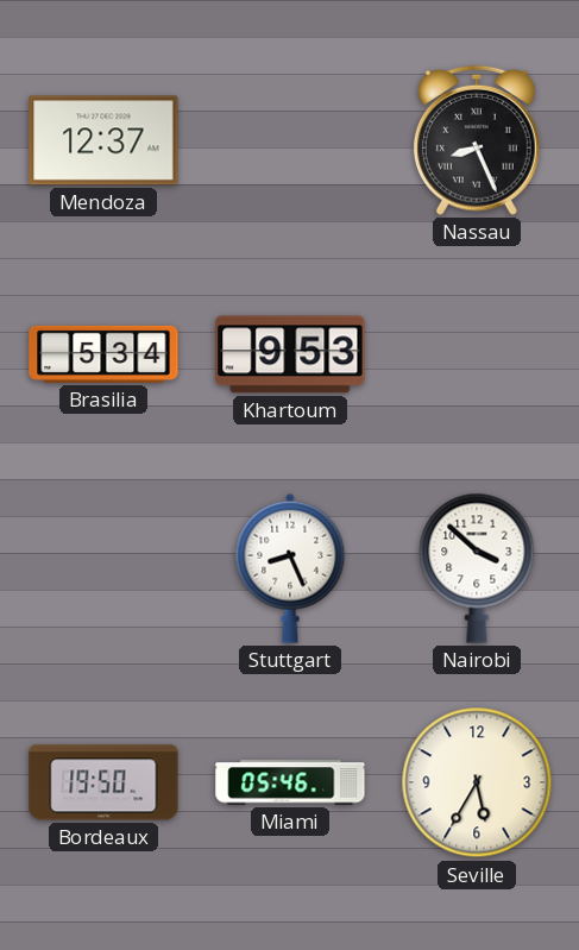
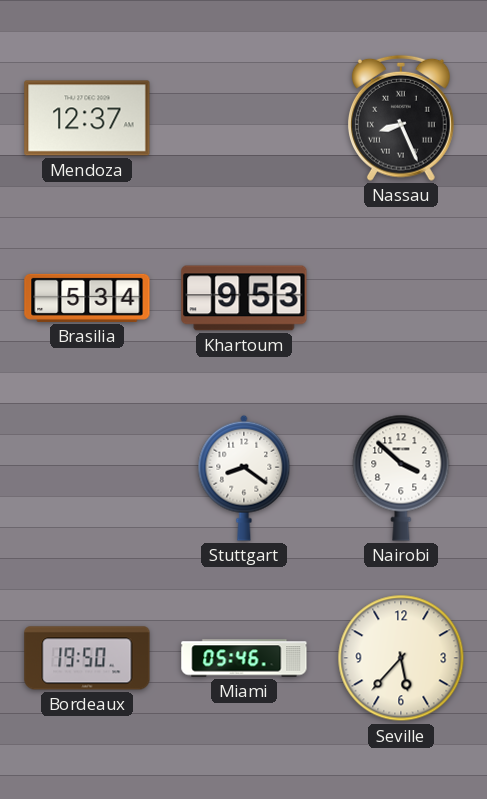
Stuttgart: 8:26 -> 8:21 (244, 478)
Seville: 5:35 -> 5:37 (401, 658)
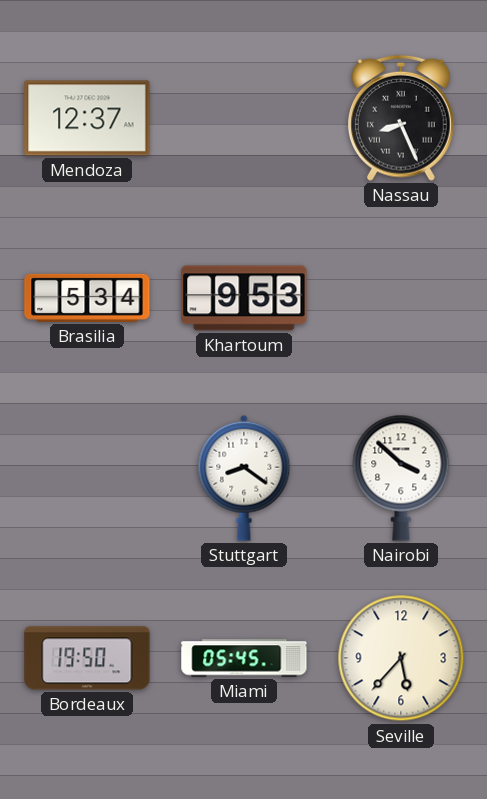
Miami: 05:46 -> 05:45 (244, 658)
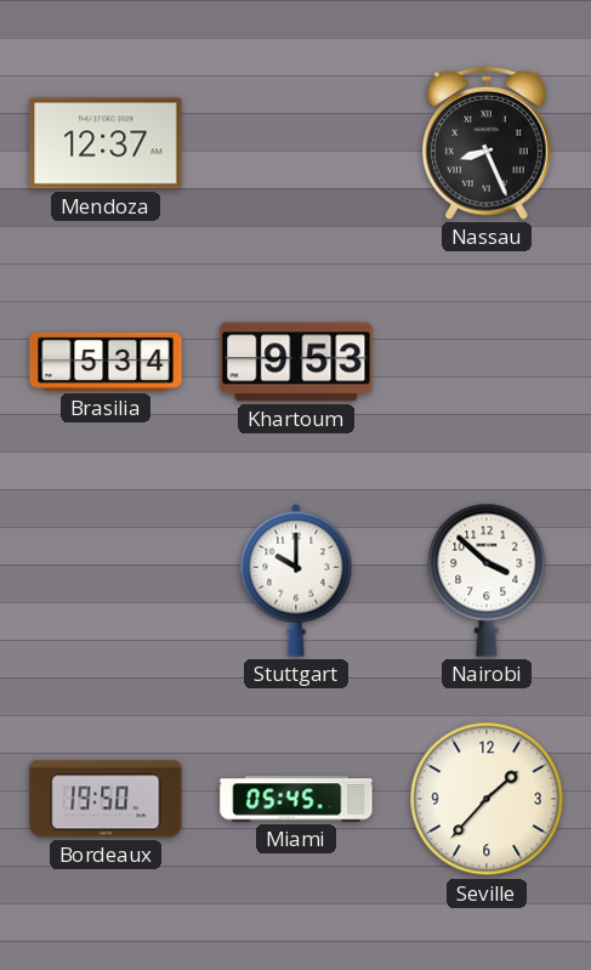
Stuttgart: 8:21 -> 10:00 (296, 580)
Seville: 5:37 -> 1:37 (487, 799)
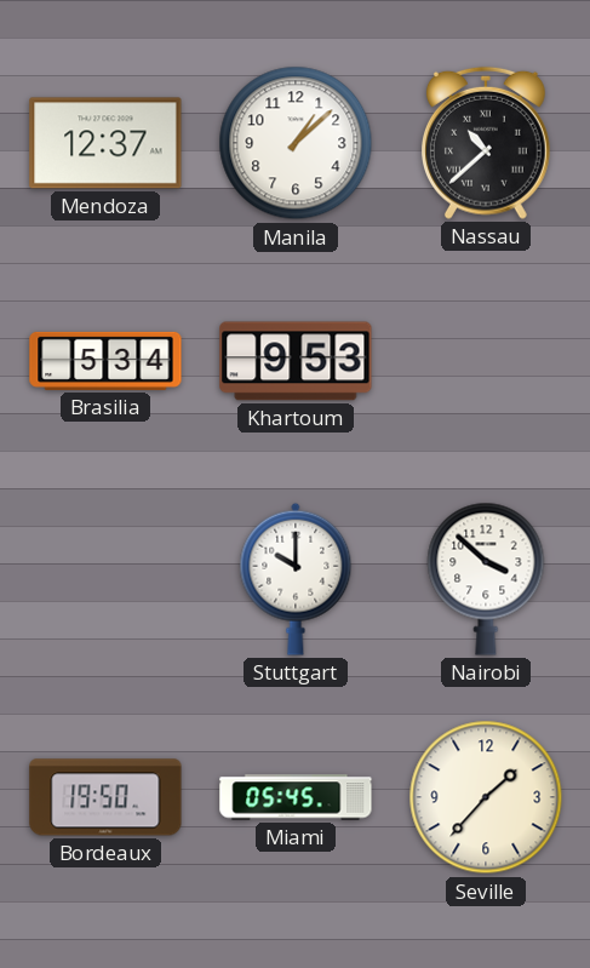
Manila: none -> 1:08 (296, 143)
Nassau: 8:26 -> 10:38 (486, 143)
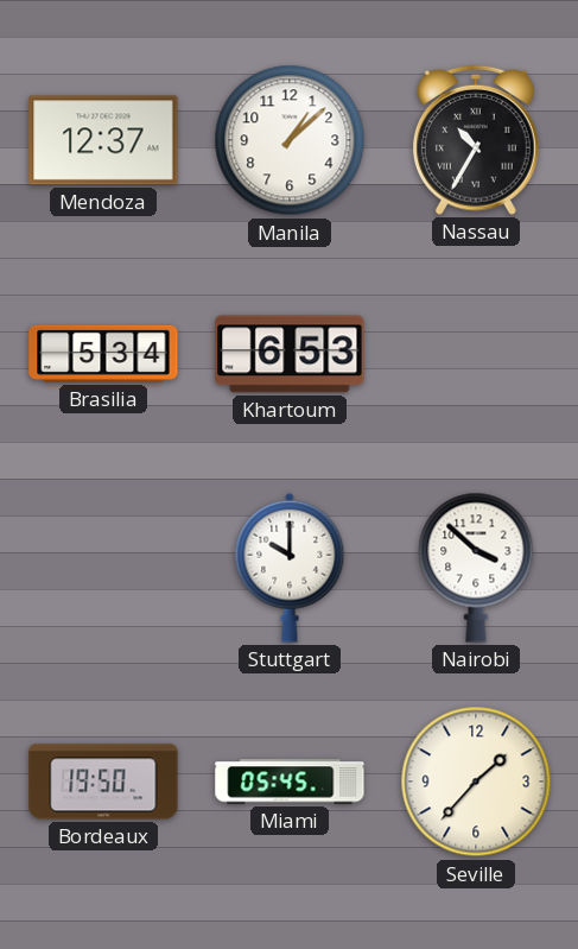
Nassau: 10:38 -> 10:35 (476, 140)
Khartoum: 9:53 -> 6:53 (290, 354)
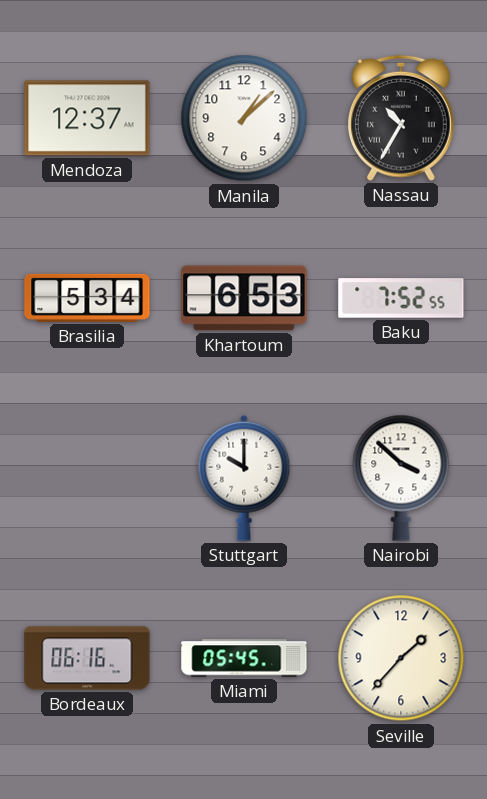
Baku: none -> 7:52 (401, 298)
Bordeaux: 19:50 -> 06:16 (87, 658)
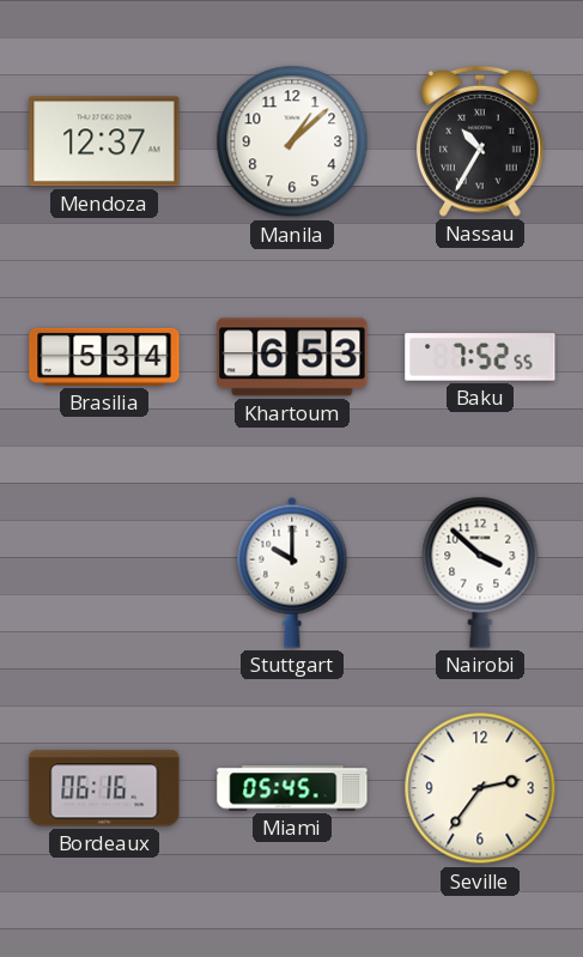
Seville: 1:37 -> 2:36 (480, 788)
